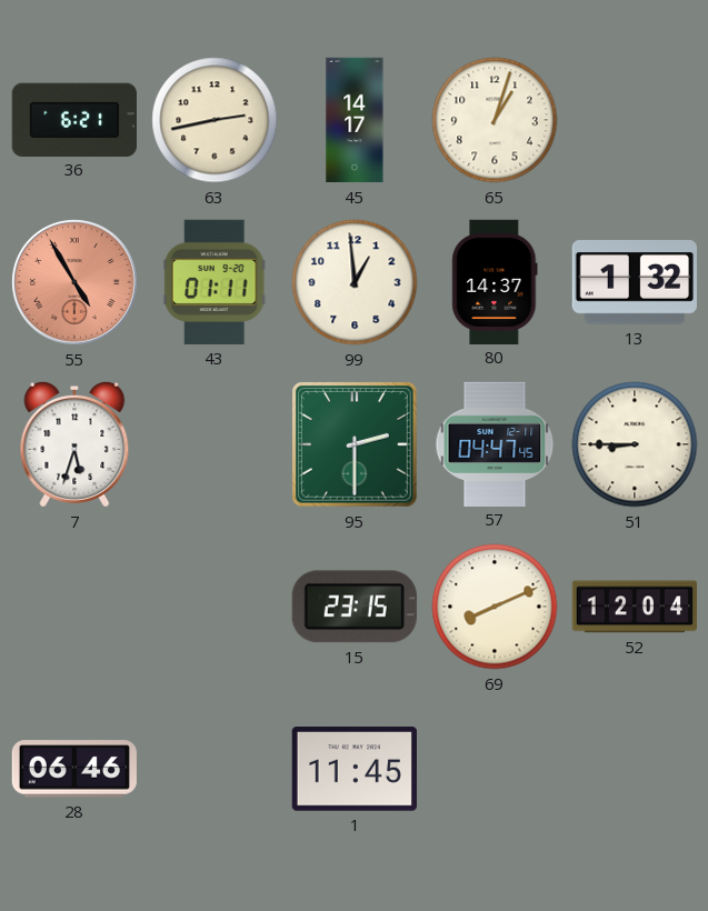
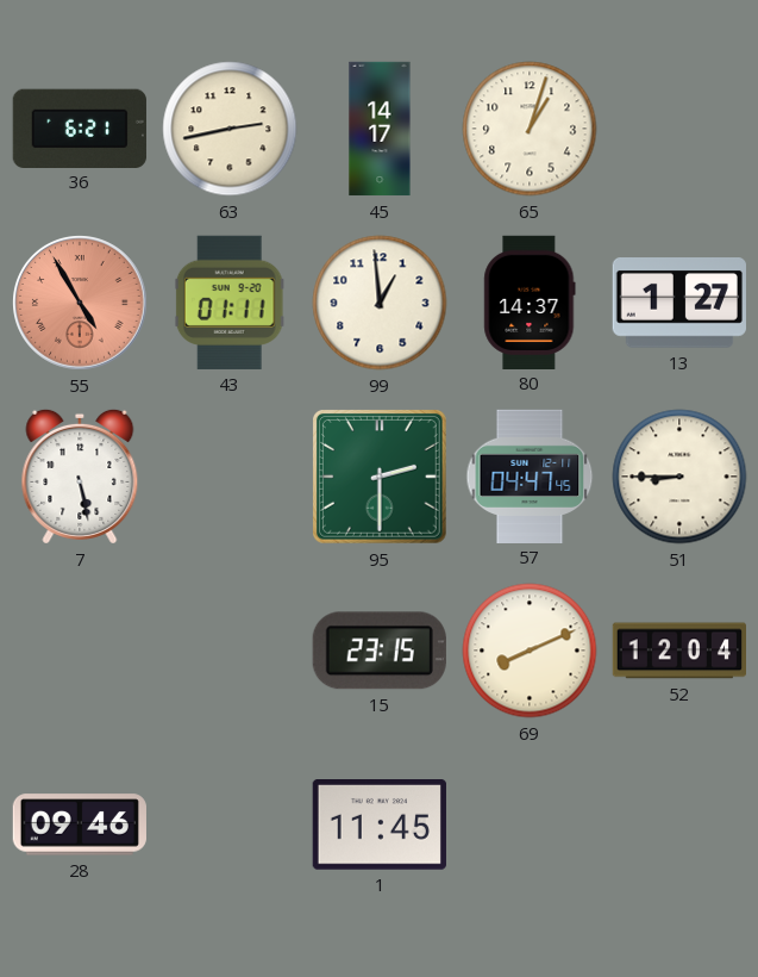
13: 1:32 -> 1:27 (679, 304)
7: 5:33 -> 5:28 (80, 477)
28: 06:46 -> 09:46 (80, 824)
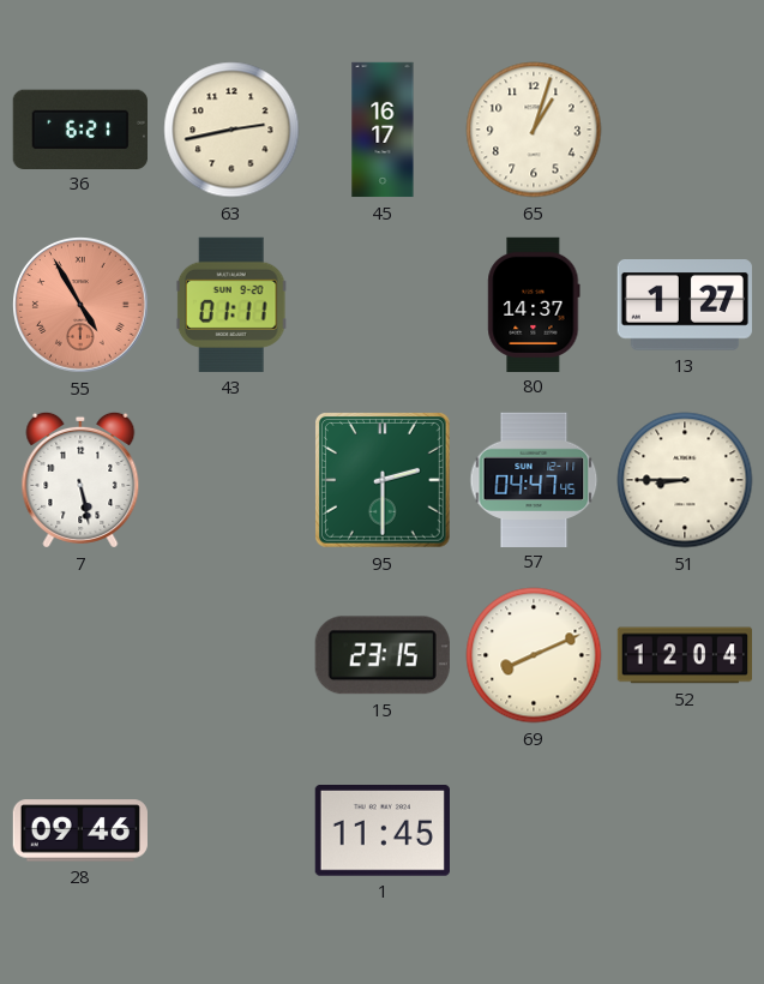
45: 14:17 -> 16:17 (383, 130)
99: 12:59 -> none (380, 303)
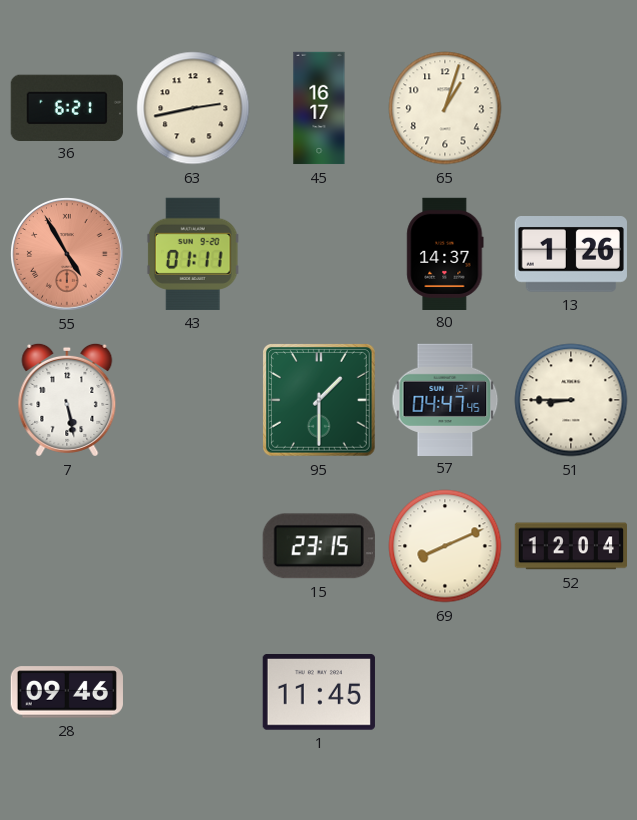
13: 1:27 -> 1:26 (571, 255)
95: 2:30 -> 1:30 (319, 400)
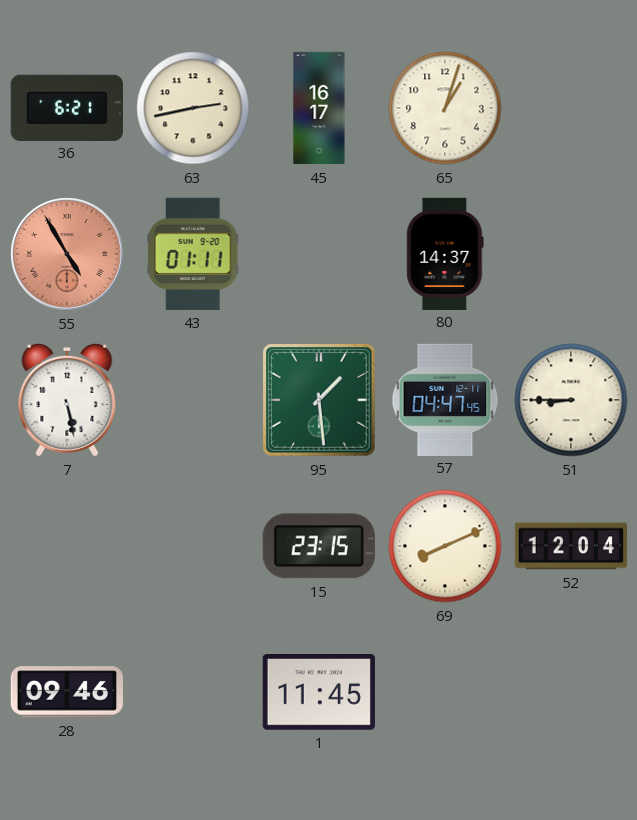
13: 1:26 -> none (571, 255)
95: 1:30 -> 1:29 (319, 400)
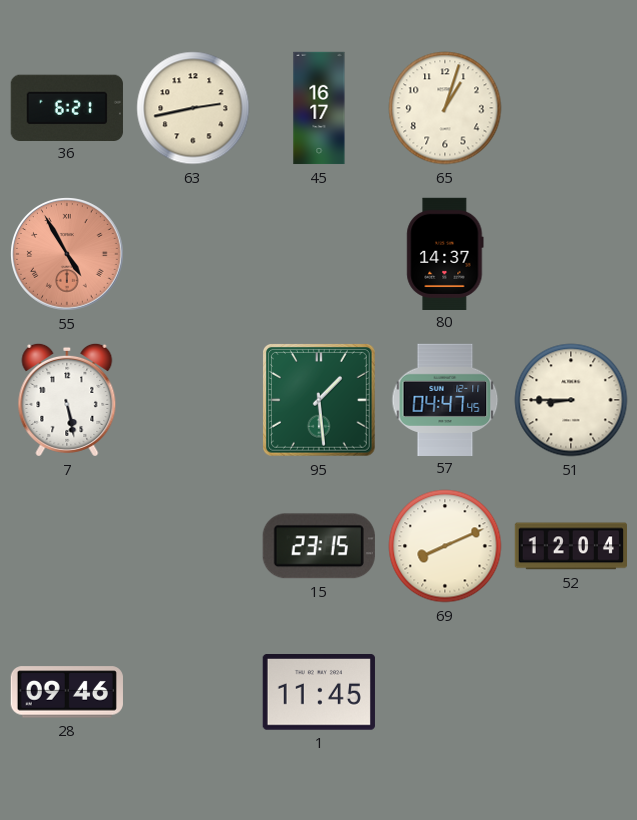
43: 01:11 -> none (193, 254)
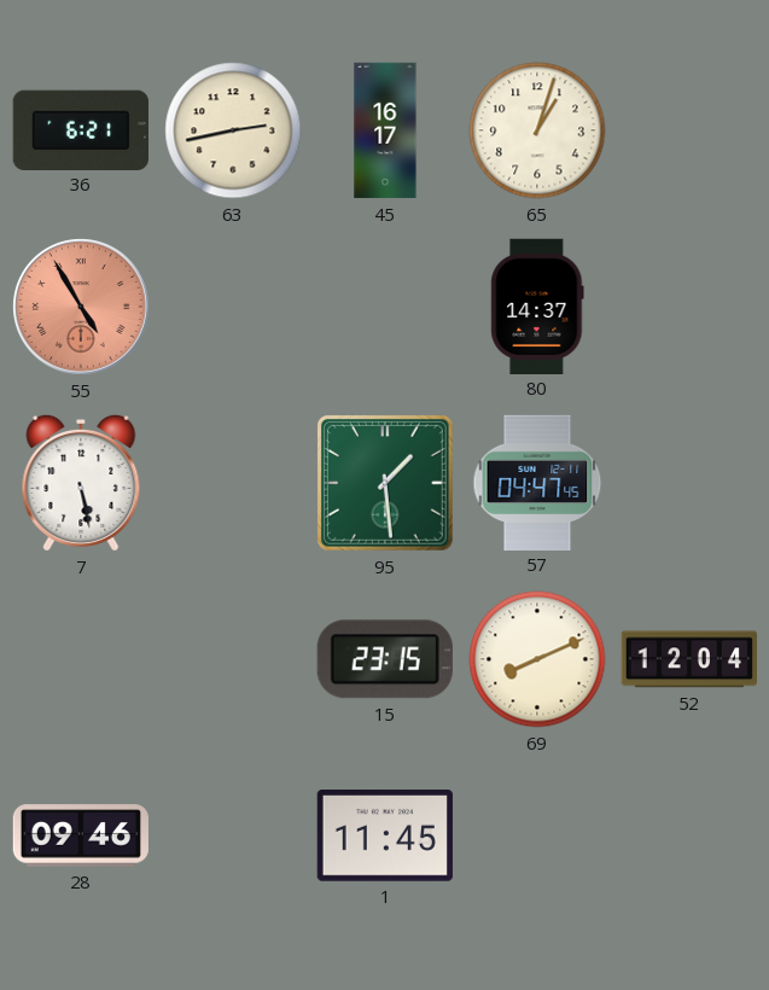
51: 8:45 -> none (571, 400)
